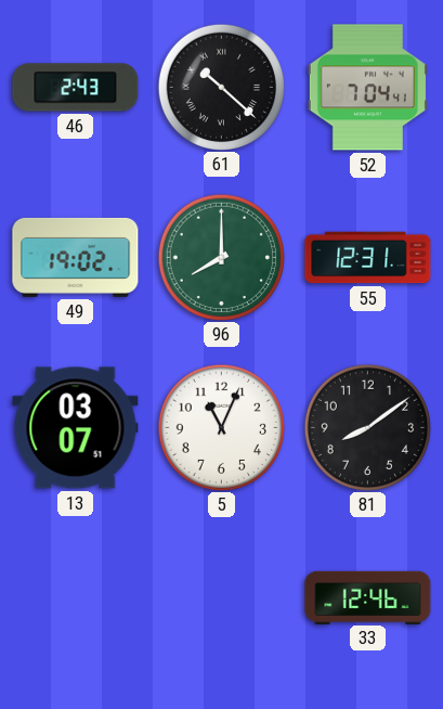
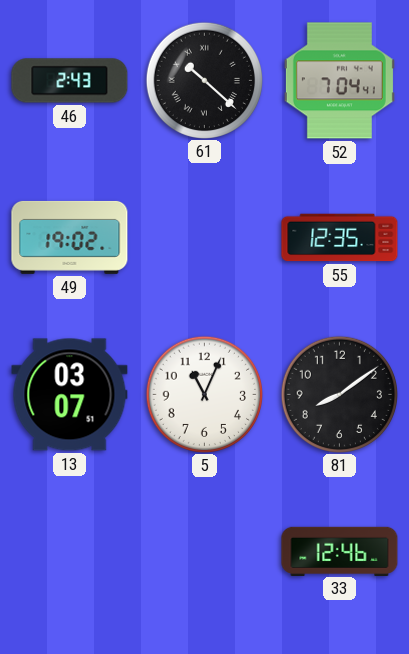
96: 8:00 -> none (221, 257)
55: 12:31 -> 12:35 (340, 238)
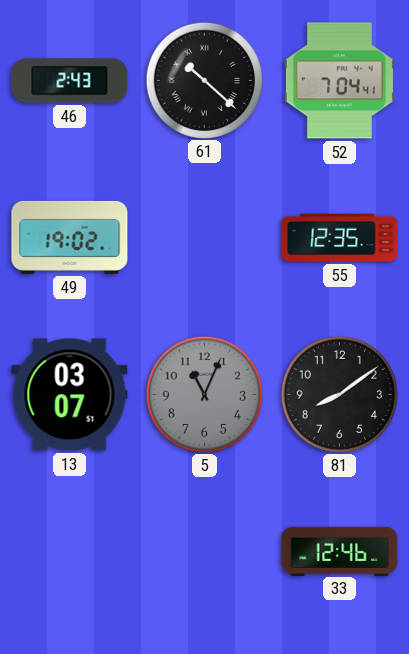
5 dial: white -> grey (204, 394)
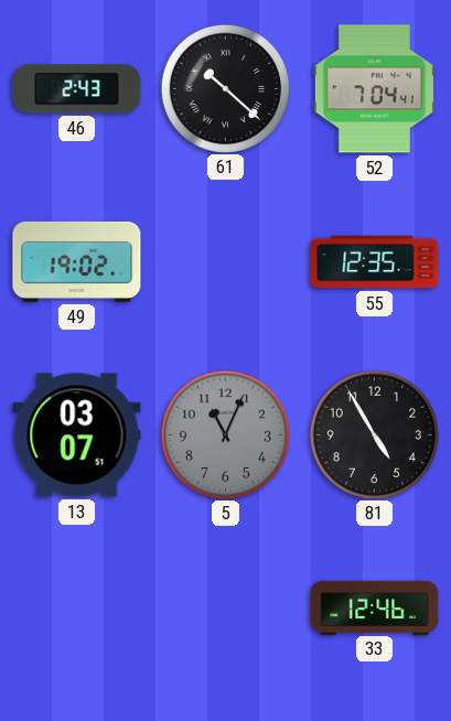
81: 8:09 -> 4:55 (374, 434)
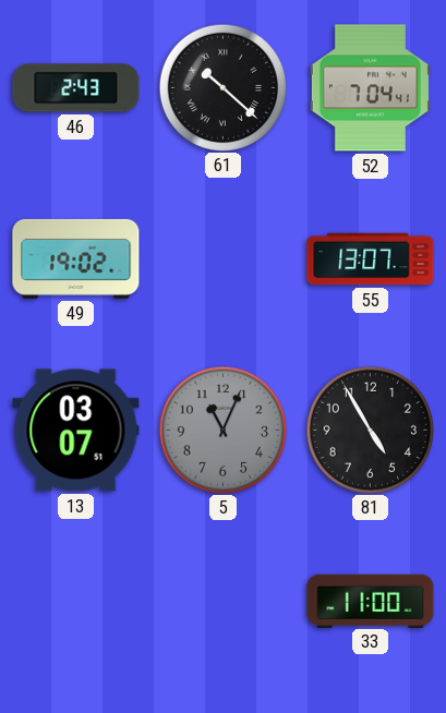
55: 12:35 -> 13:07 (371, 259)
33: 12:46 -> 11:00 (371, 601)
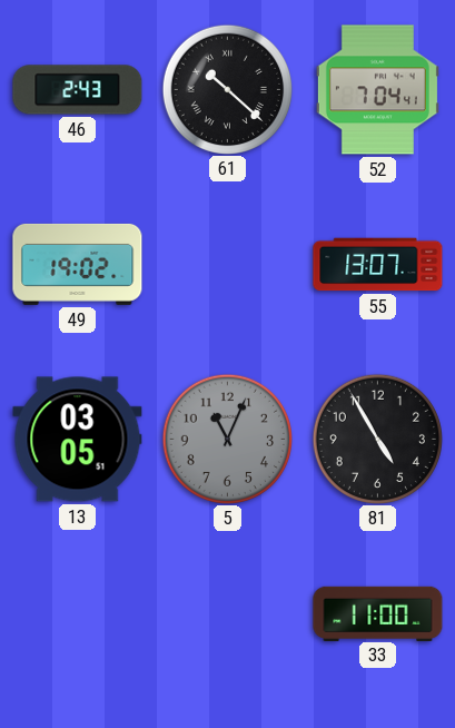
13: 03:07 -> 03:05 (78, 440)
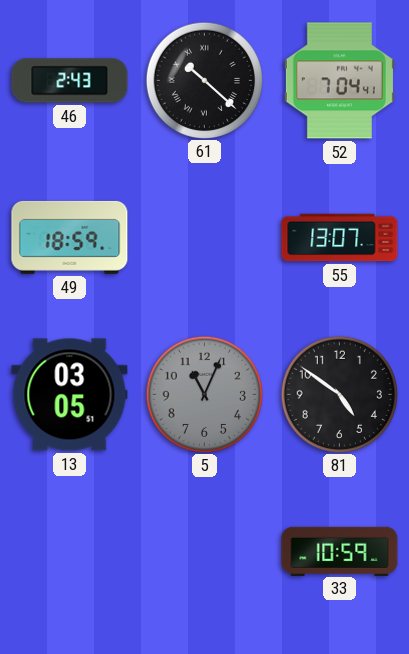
49: 19:02 -> 18:59 (70, 237)
81: 4:55 -> 4:51 (339, 394)
33: 11:00 -> 10:59 (340, 551)
